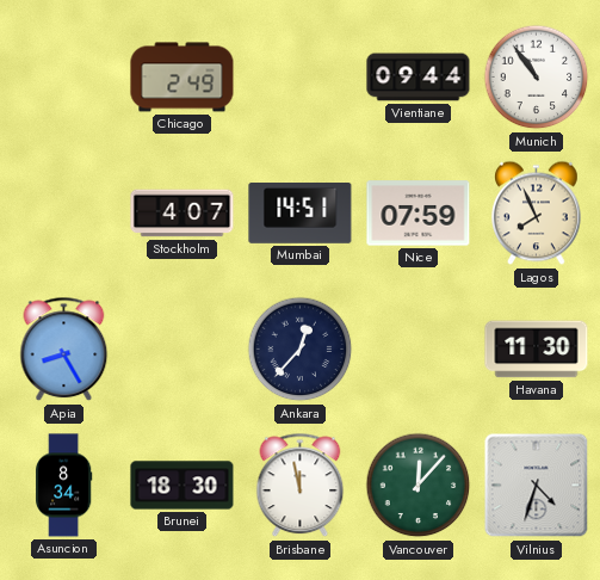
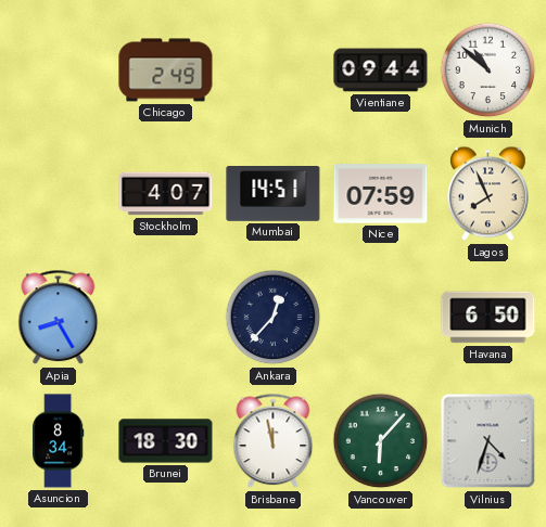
Munich: 10:54 -> 10:52 (488, 70)
Havana: 11:30 -> 6:50 (488, 318)
Vancouver: 12:07 -> 6:07 (381, 441)
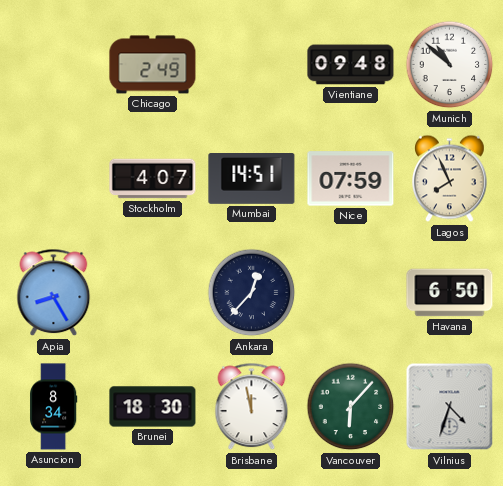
Vientiane: 09:44 -> 09:48 (351, 65)
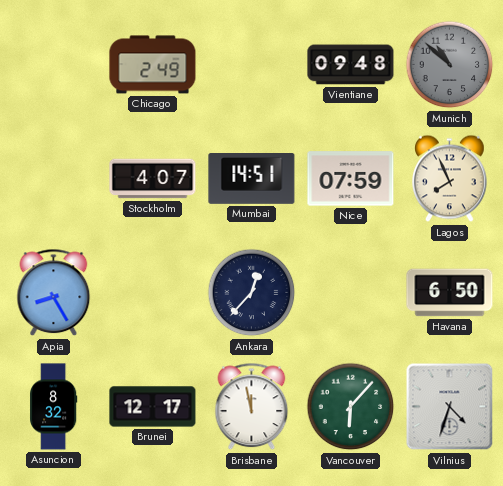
Munich dial: white -> grey (450, 65)
Asuncion: 8:34 -> 8:32 (54, 407)
Brunei: 18:30 -> 12:17 (153, 407)
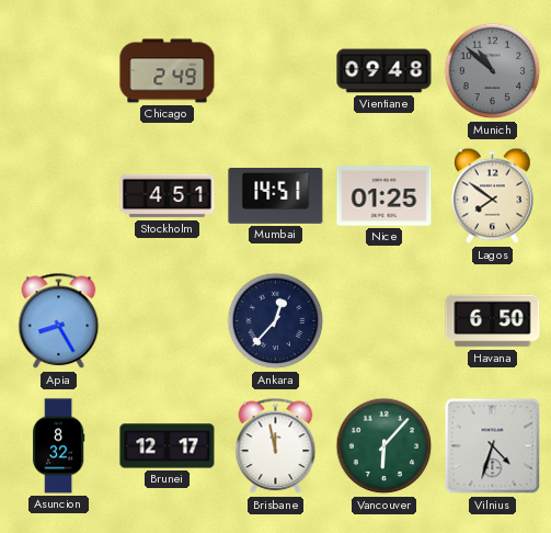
Stockholm: 4:07 -> 4:51 (168, 196)
Nice: 07:59 -> 01:25 (384, 196)
Lagos: 7:56 -> 7:51 (493, 196)
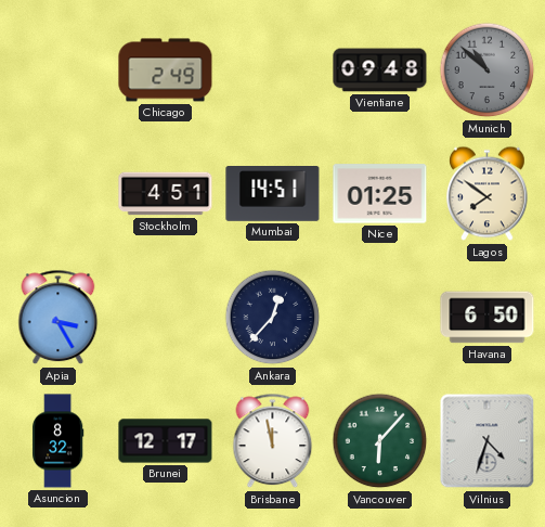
Apia: 8:25 -> 3:25 (59, 318)
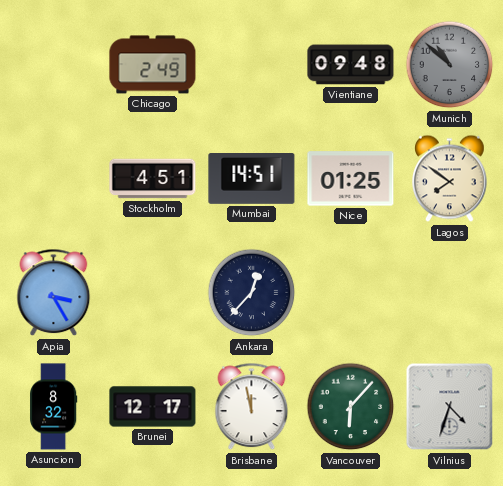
Havana: 6:50 -> none (488, 318)
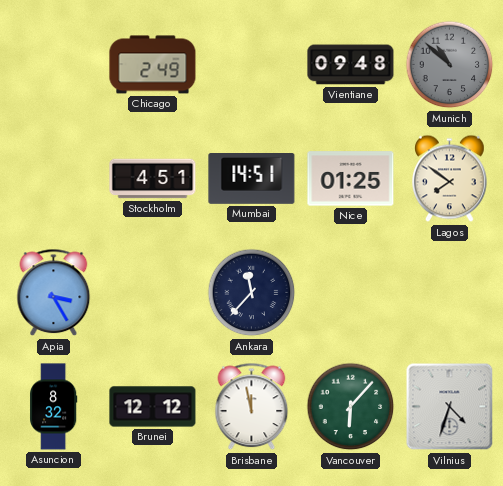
Ankara: 12:37 -> 11:37 (252, 293)
Brunei: 12:17 -> 12:12 (153, 407)
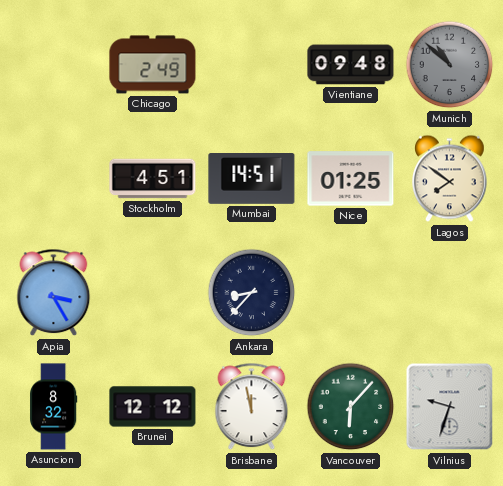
Ankara: 11:37 -> 8:37 (252, 293)
Vilnius: 4:33 -> 9:33 (450, 407)
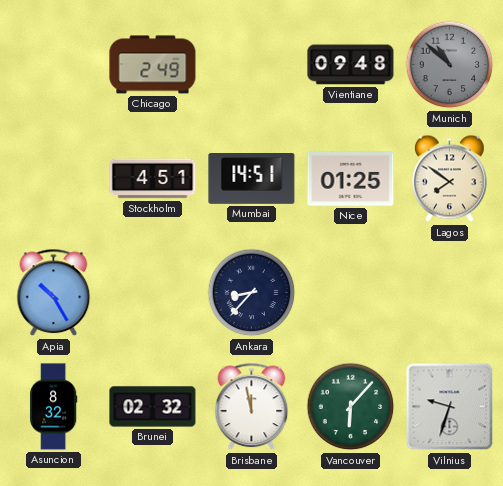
Apia: 3:25 -> 10:25 (54, 293)
Brunei: 12:12 -> 02:32 (153, 407)
